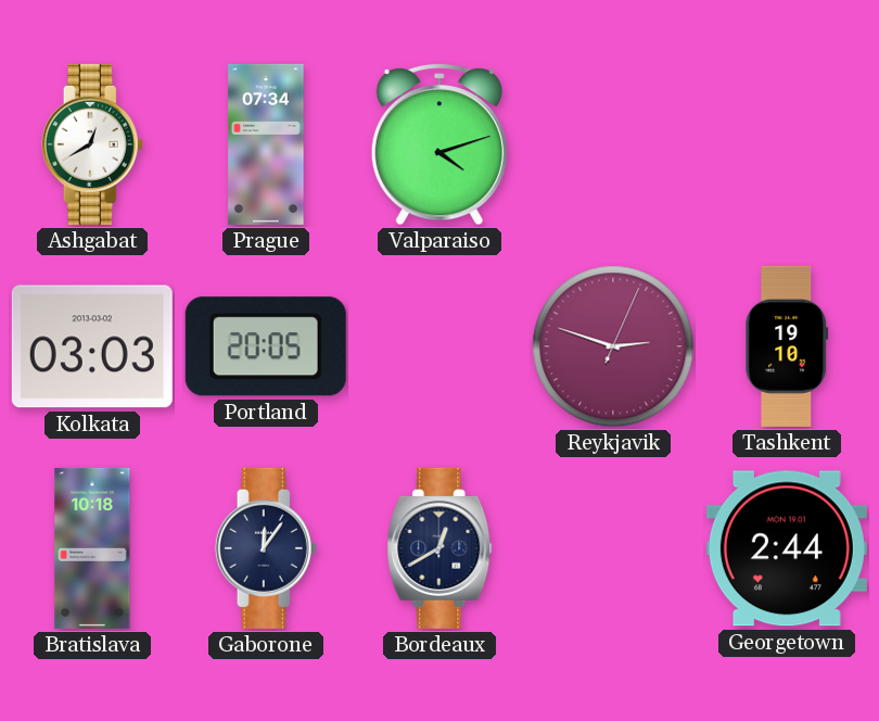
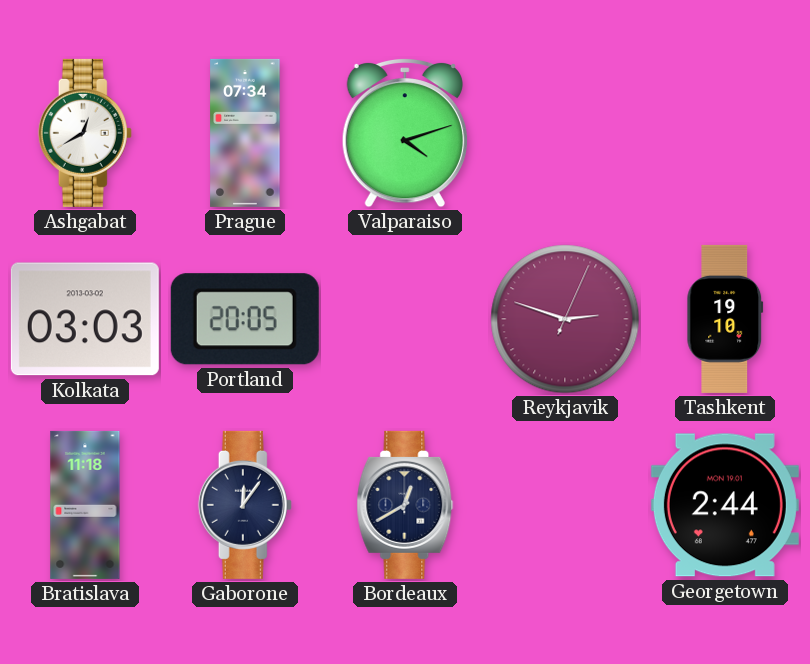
Bratislava: 10:18 -> 11:18 (85, 505)
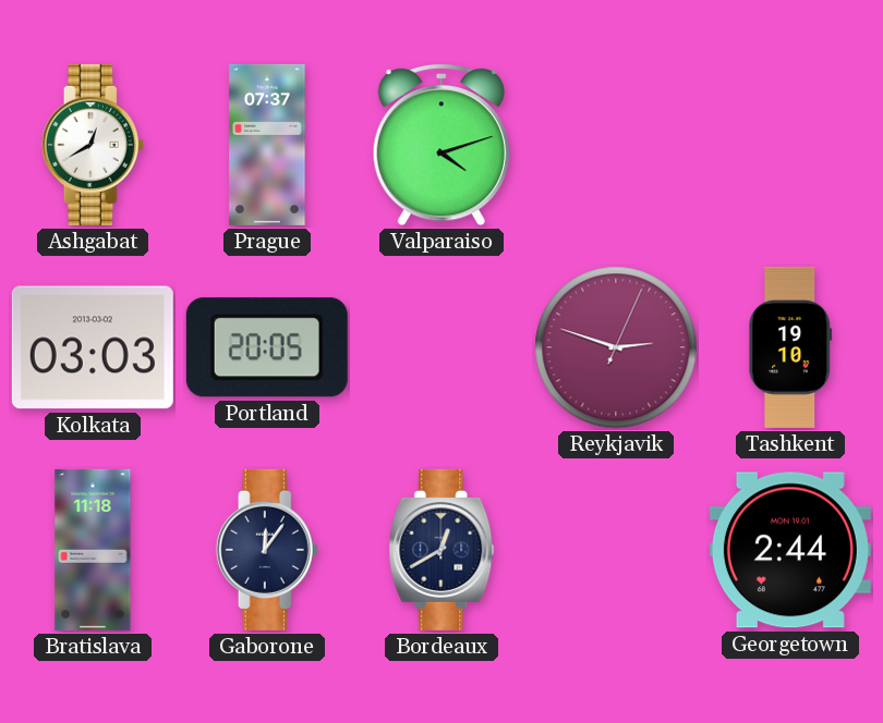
Prague: 07:34 -> 07:37 (267, 145)
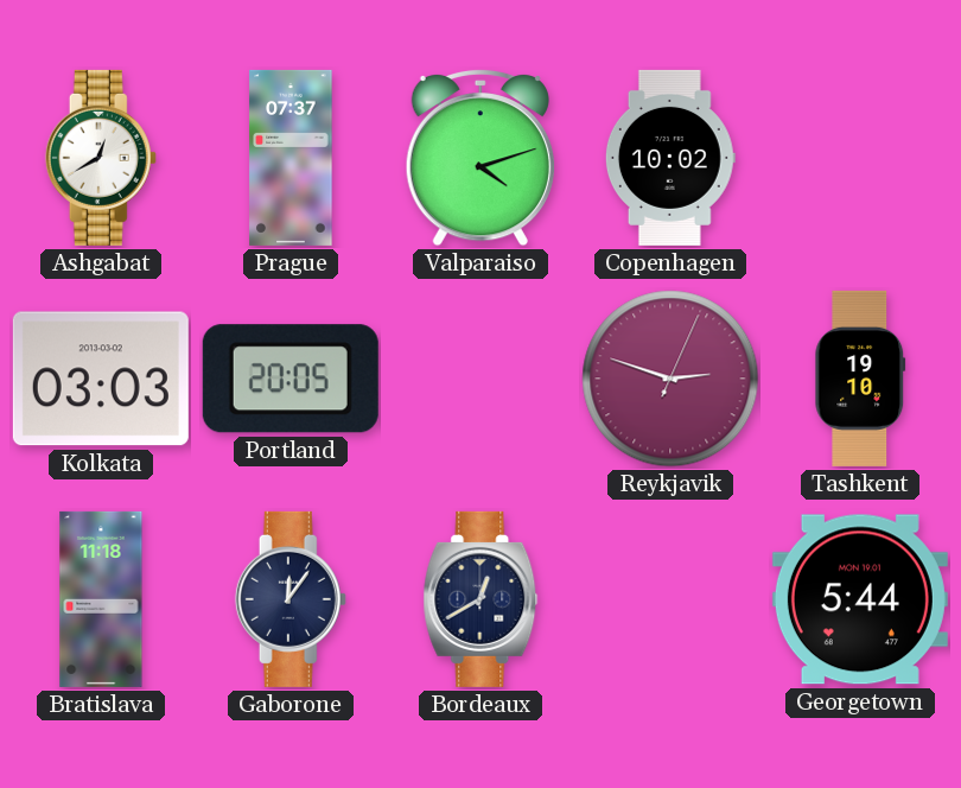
Copenhagen: none -> 10:02 (670, 158)
Georgetown: 2:44 -> 5:44 (860, 599)
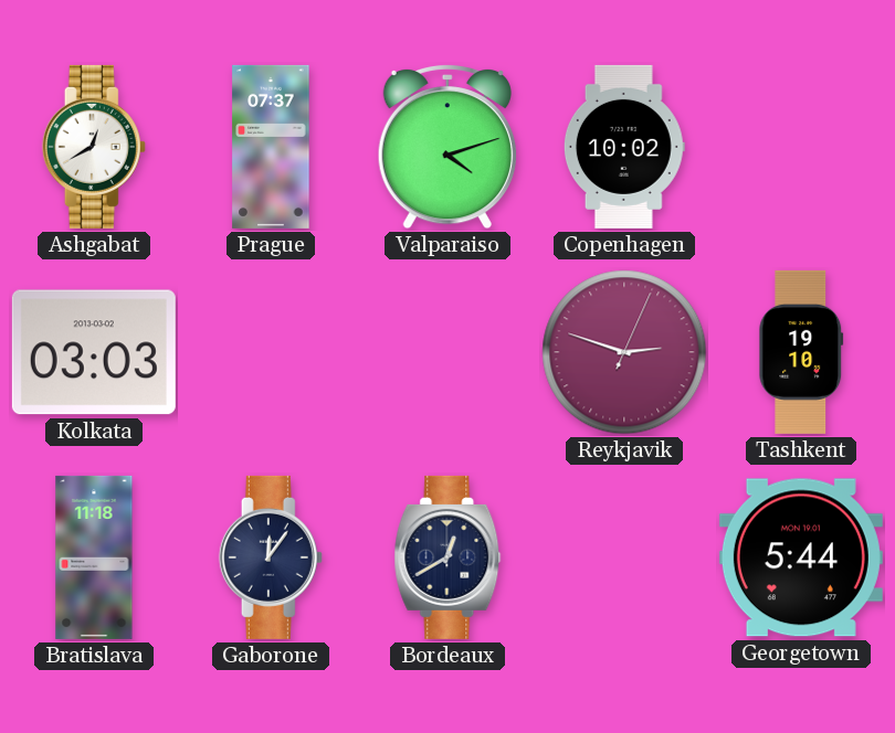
Portland: 20:05 -> none (291, 379)
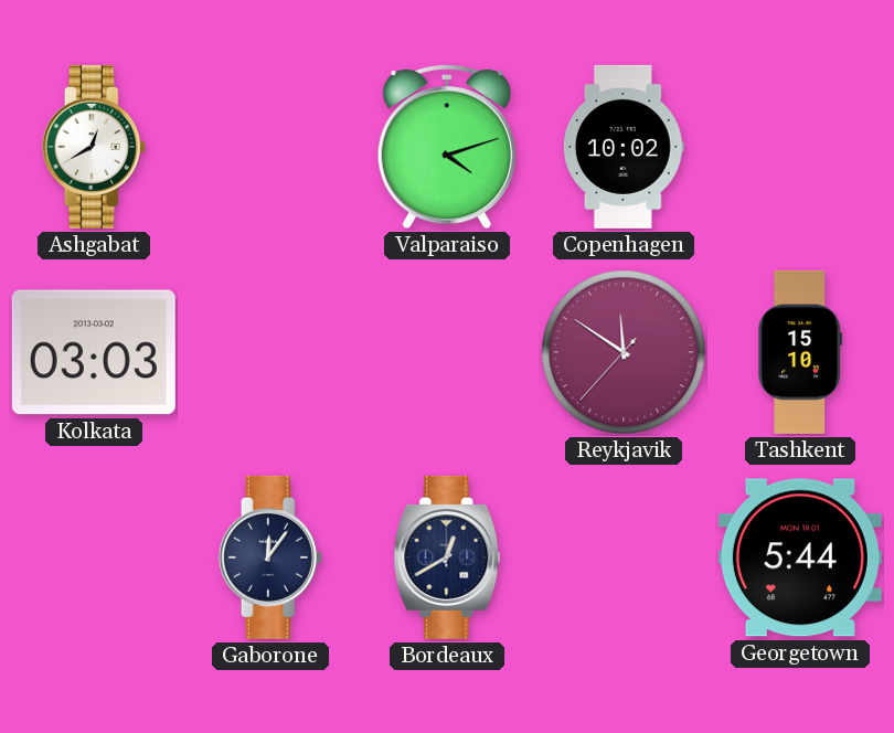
Prague: 07:37 -> none (271, 147)
Reykjavik: 2:48 -> 11:50 (624, 352)
Tashkent: 19:10 -> 15:10 (800, 352)
Bratislava: 11:18 -> none (94, 557)
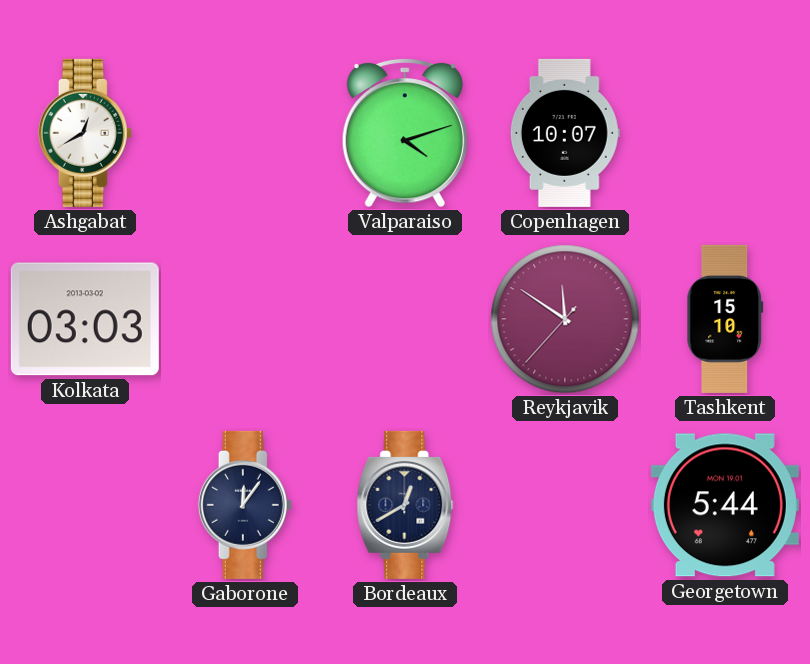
Copenhagen: 10:02 -> 10:07 (565, 133)
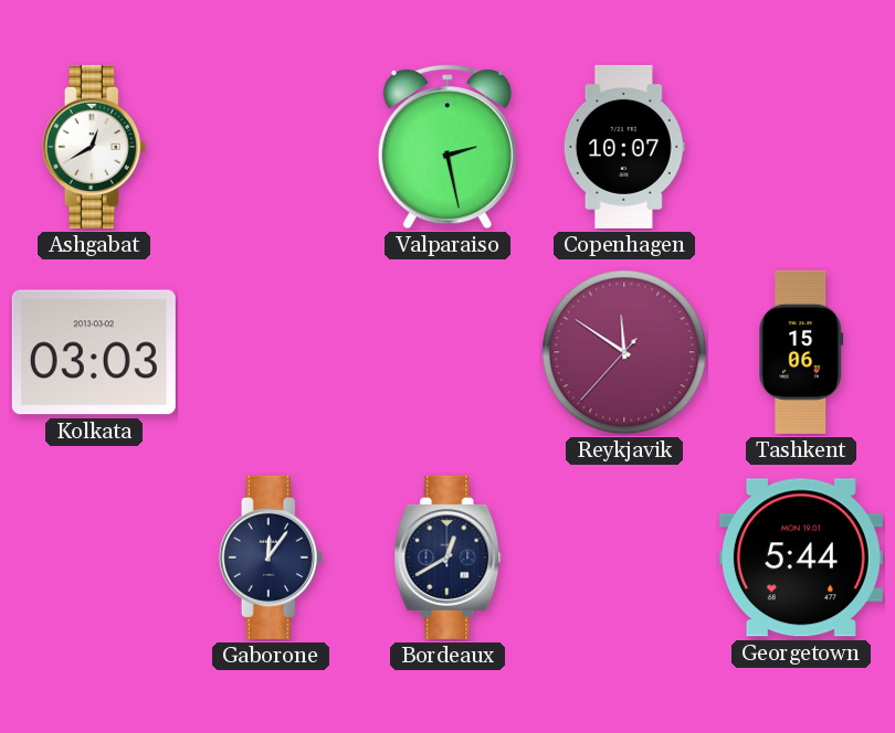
Valparaiso: 4:12 -> 2:28 (447, 147)
Tashkent: 15:10 -> 15:06 (801, 352)
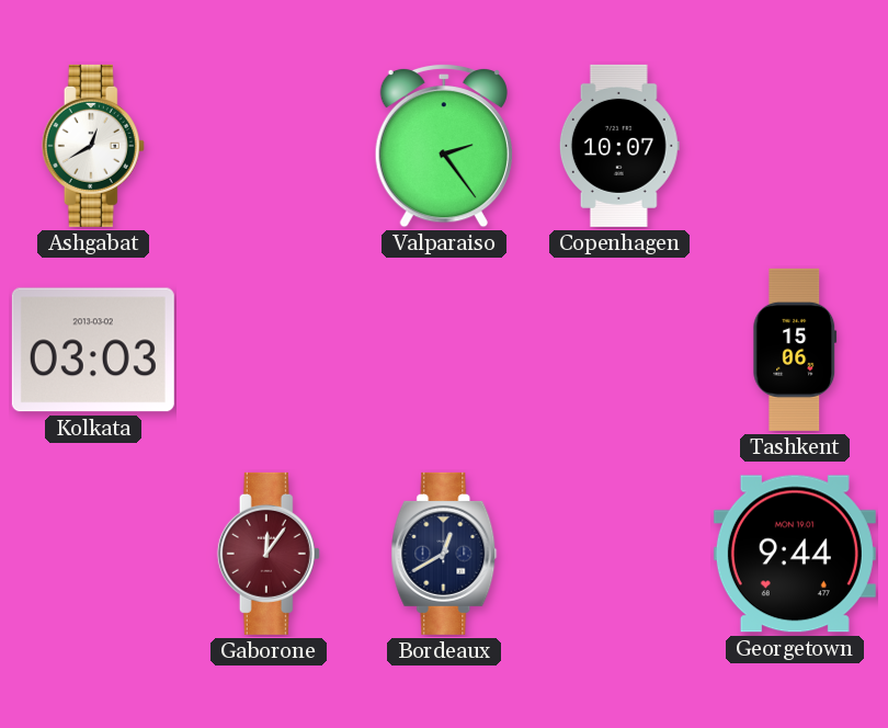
Valparaiso: 2:28 -> 2:24 (444, 146)
Reykjavik: 11:50 -> none (624, 352)
Gaborone dial: navy -> burgundy (269, 554)
Georgetown: 5:44 -> 9:44 (795, 554)
